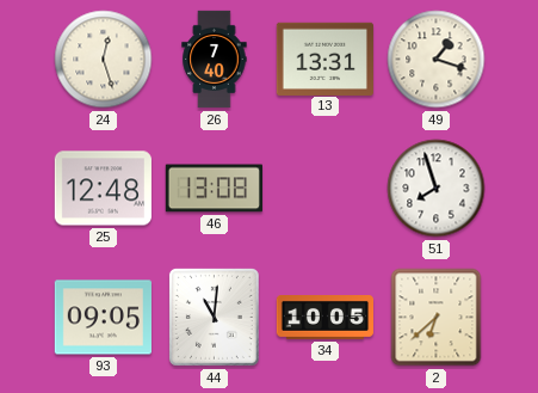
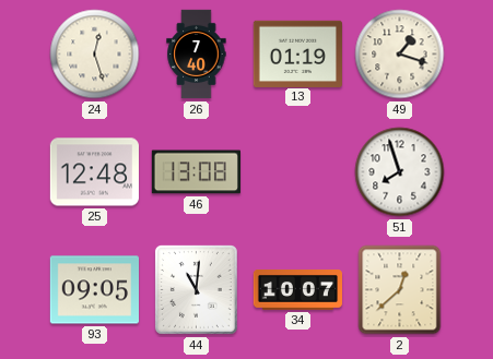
13: 13:31 -> 01:19 (297, 53)
34: 10:05 -> 10:07 (297, 290)
2: 6:38 -> 12:38 (400, 290)
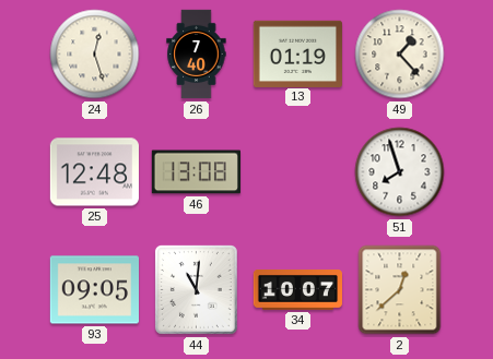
49: 1:18 -> 1:23 (400, 55)
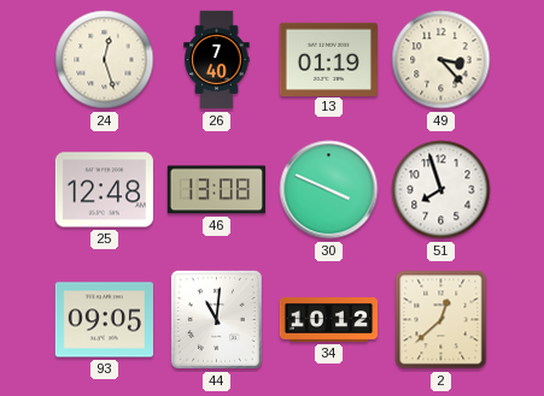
49: 1:23 -> 3:23 (441, 60)
30: none -> 3:49 (329, 190)
34: 10:07 -> 10:12 (328, 320)
